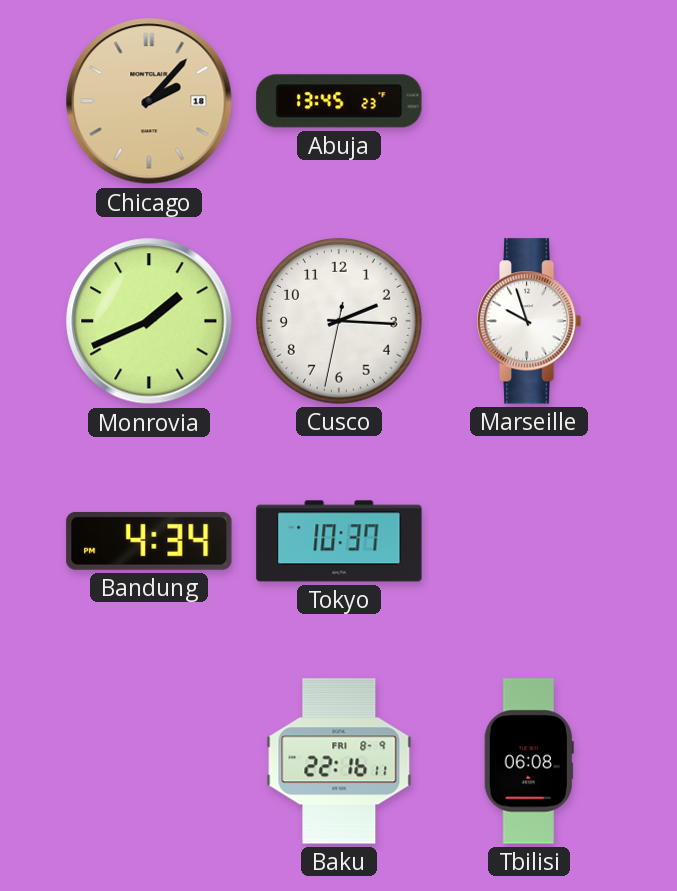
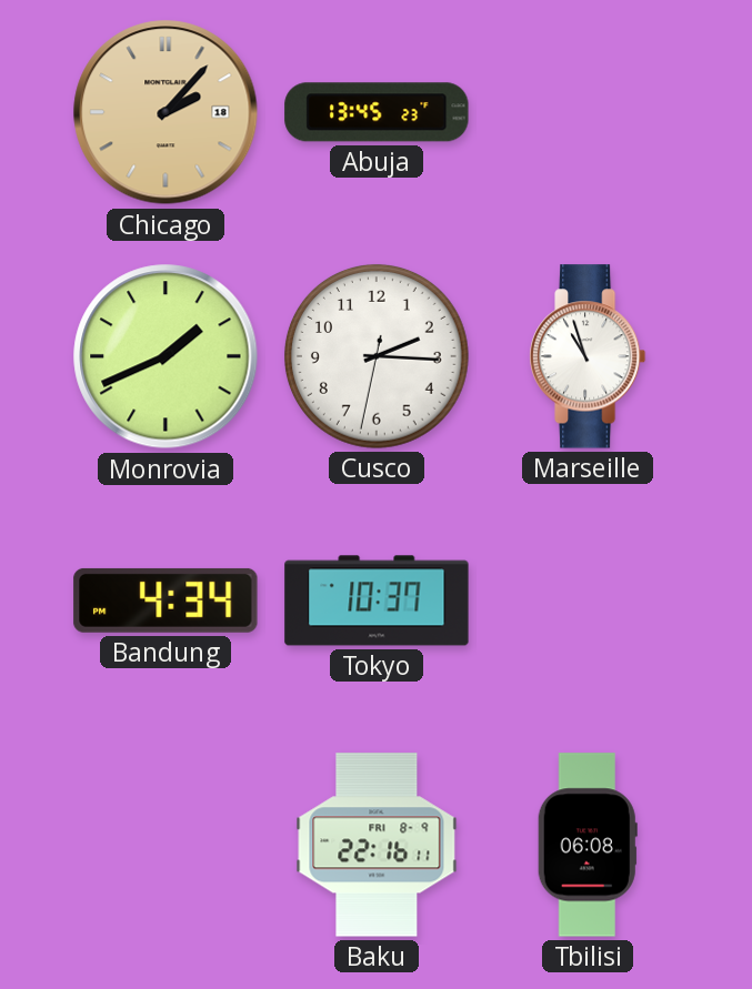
Marseille: 9:57 -> 10:57 (588, 356)
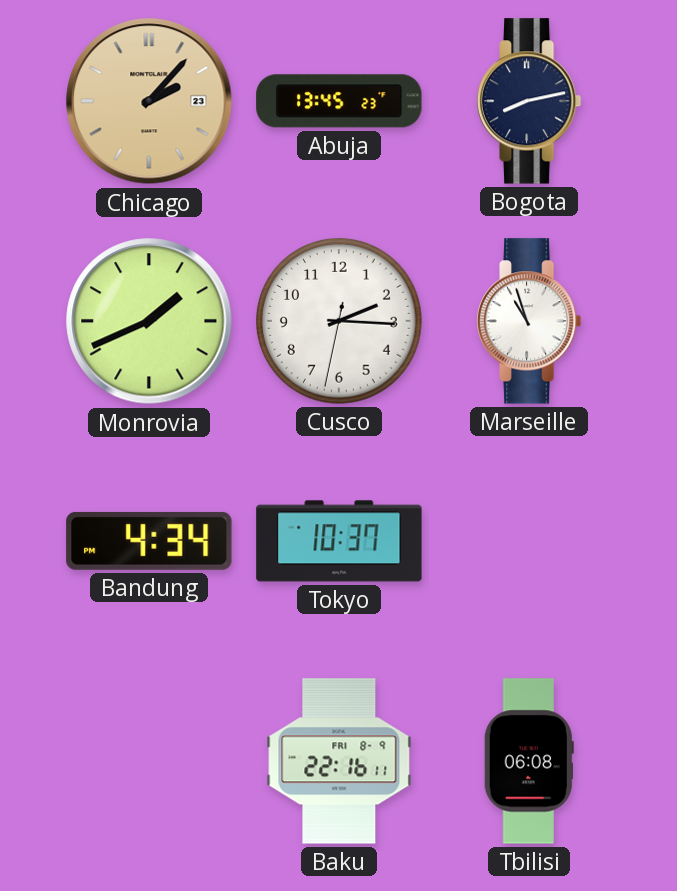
Chicago date: 18 -> 23 (149, 101)
Bogota: none -> 8:13 (529, 101)
